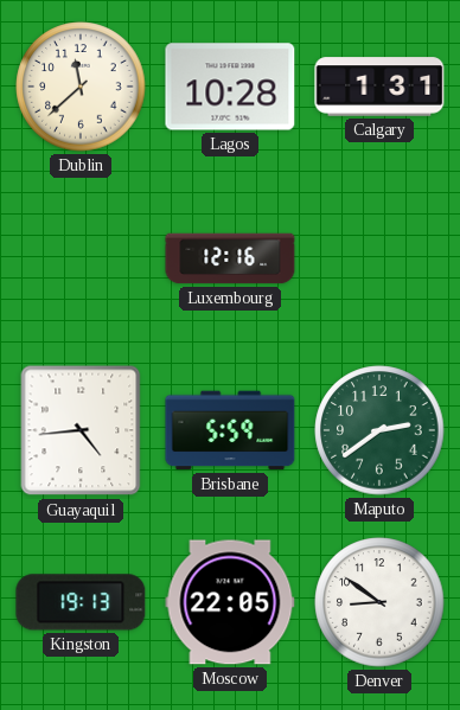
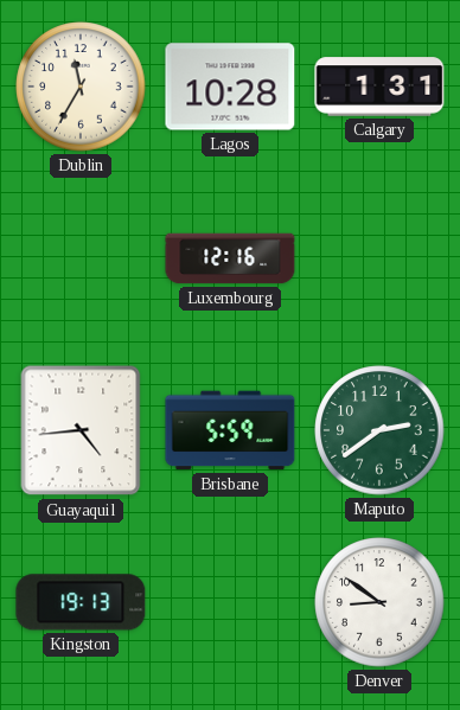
Dublin: 11:38 -> 11:35 (81, 87)
Moscow: 22:05 -> none (230, 602)
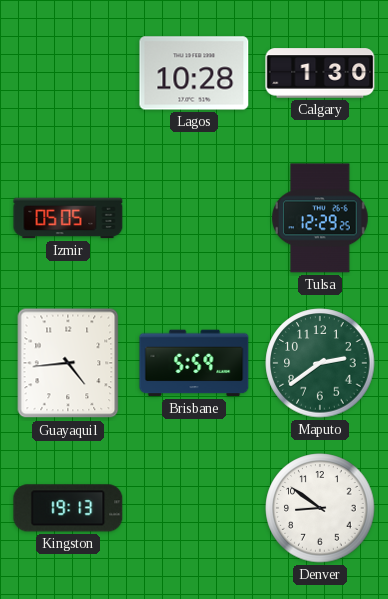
Dublin: 11:35 -> none (81, 87)
Calgary: 1:31 -> 1:30 (320, 73)
Izmir: none -> 05:05 (68, 218)
Luxembourg: 12:16 -> none (230, 258)
Tulsa: none -> 12:29 (320, 218)
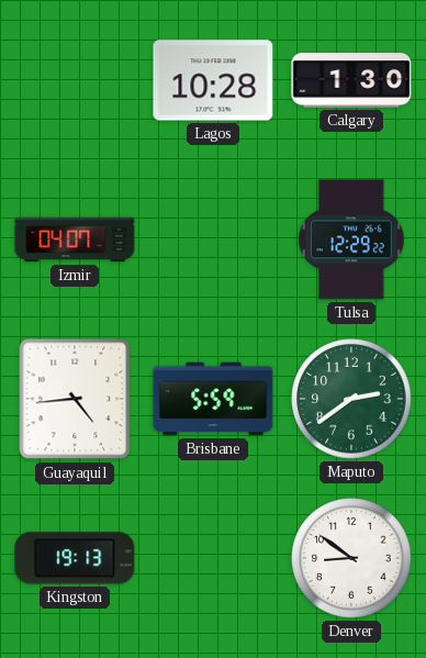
Izmir: 05:05 -> 04:07 (75, 239)
Tulsa: 12:29:25 -> 12:29:22 (351, 239)
